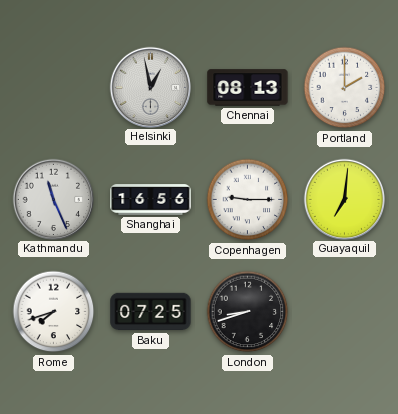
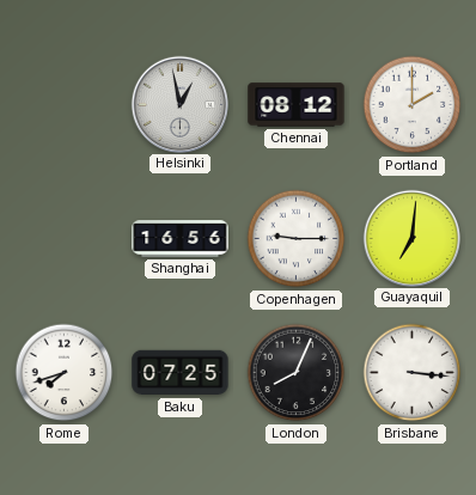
Chennai: 08:13 -> 08:12 (297, 105)
Kathmandu: 11:26 -> none (53, 199)
London: 8:42 -> 8:04 (297, 373)
Brisbane: none -> 3:16 (413, 373)
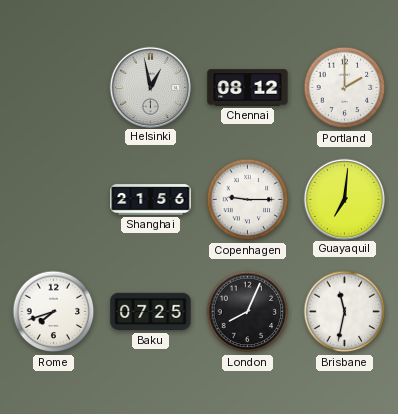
Shanghai: 16:56 -> 21:56 (151, 200)
Brisbane: 3:16 -> 11:32 (345, 312)
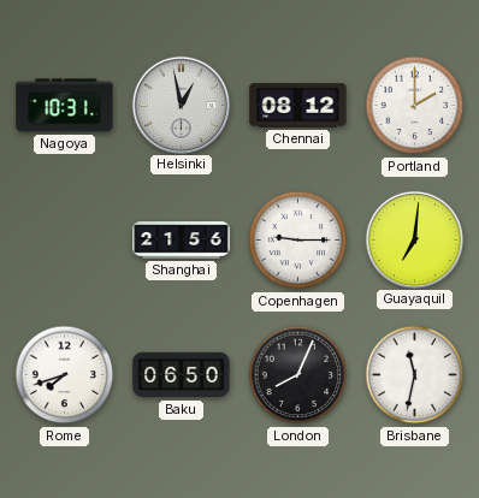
Nagoya: none -> 10:31 (65, 106)
Baku: 07:25 -> 06:50 (182, 375)
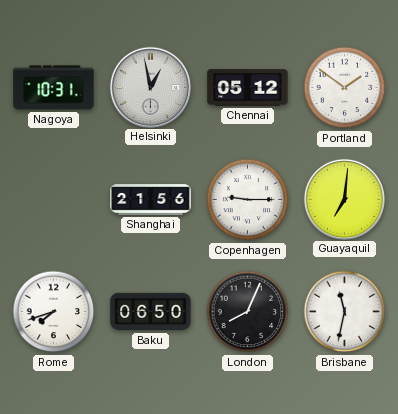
Chennai: 08:12 -> 05:12 (248, 88)
Portland: 2:00 -> 1:51 (345, 88)
